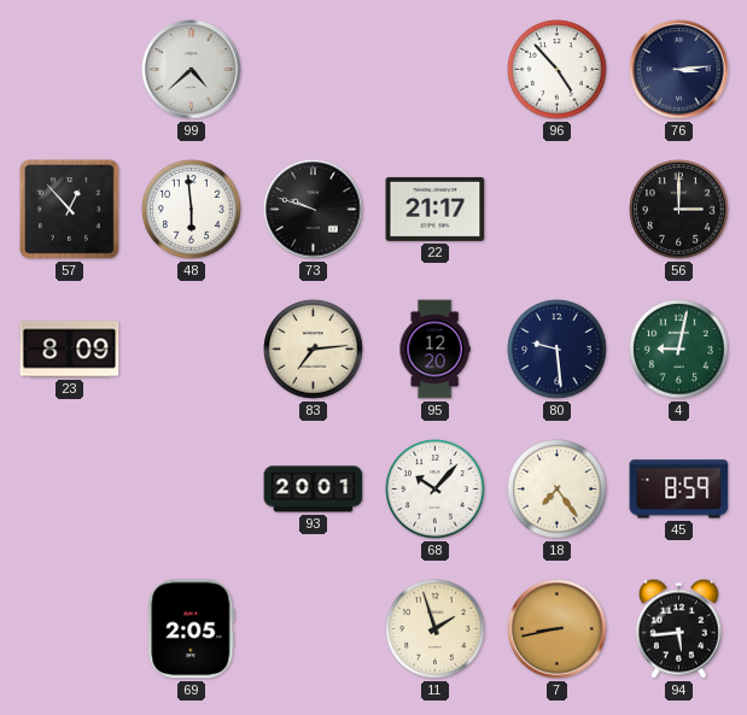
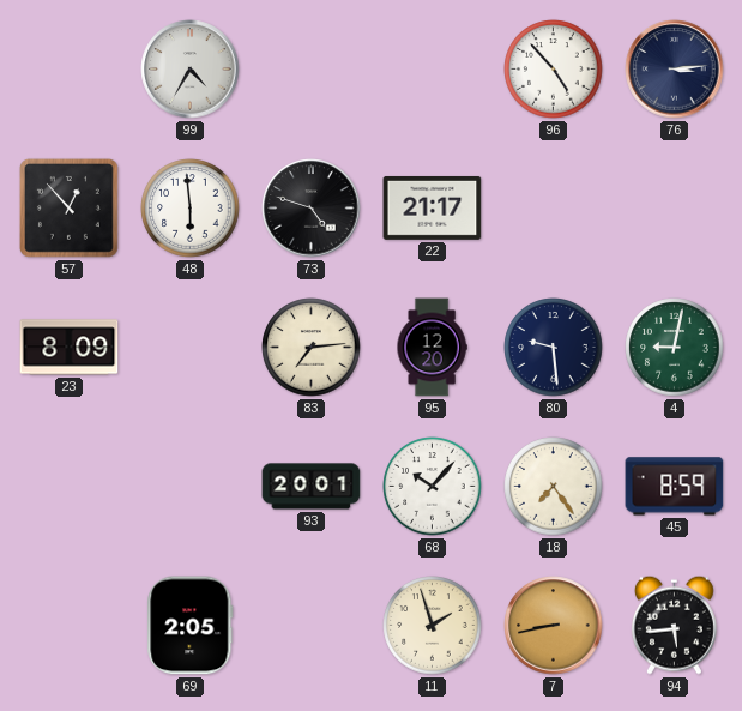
99: 4:38 -> 4:35 (191, 70)
73: 9:48 -> 4:48 (312, 209)
56: 3:00 -> none (679, 210)
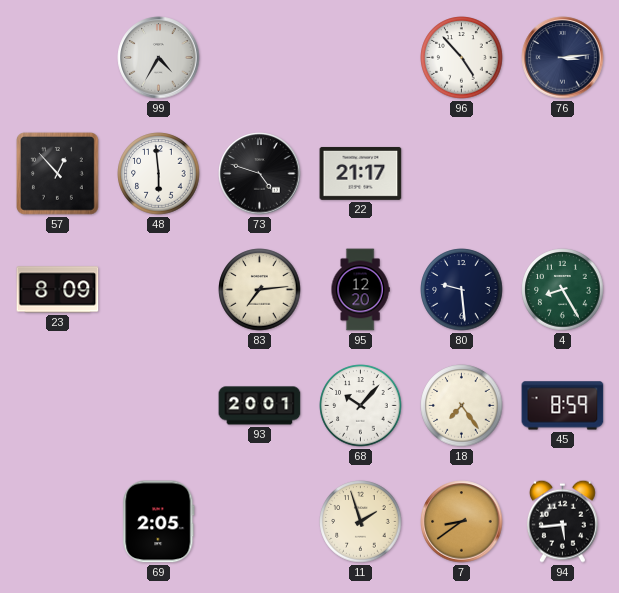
4: 9:02 -> 8:25 (563, 290)
7: 8:43 -> 8:39 (462, 522)
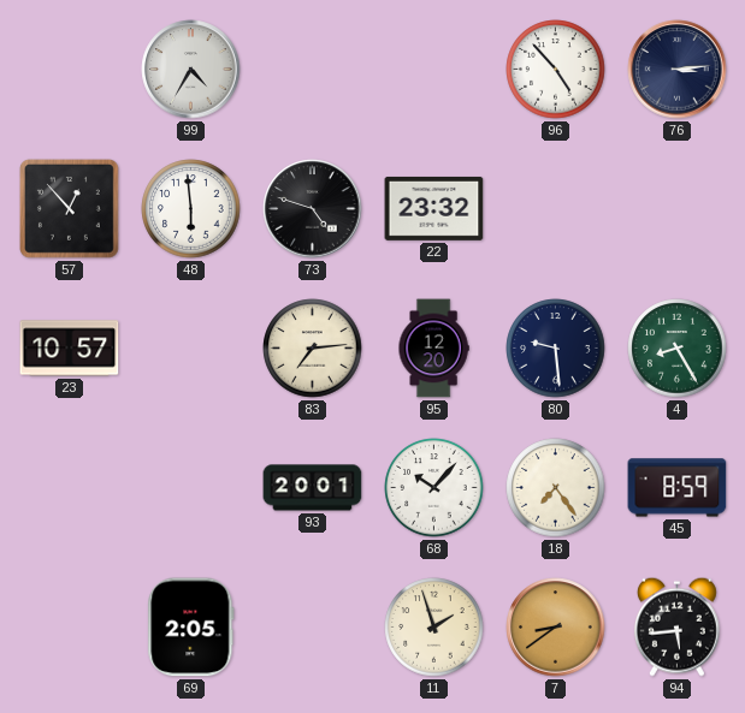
22: 21:17 -> 23:32 (434, 208)
23: 8:09 -> 10:57 (70, 349)
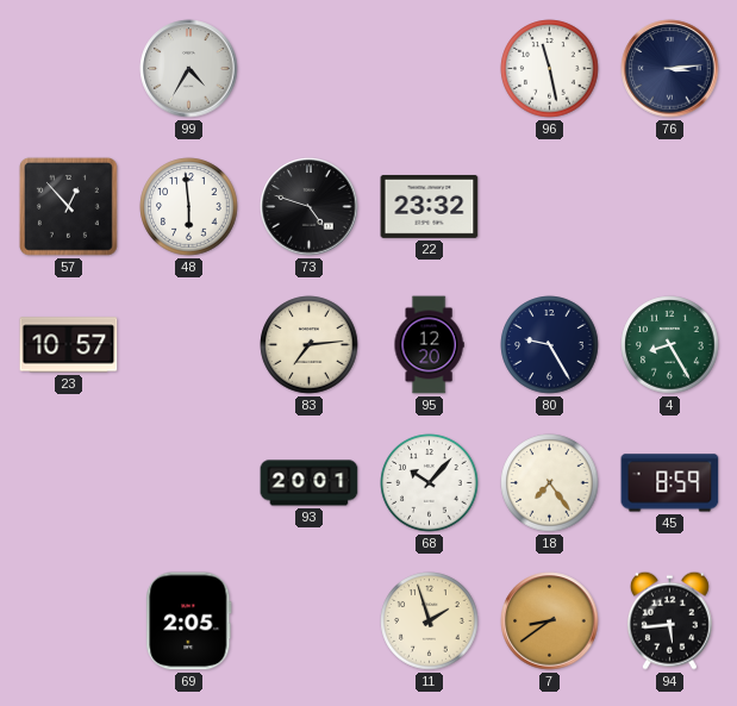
96: 4:53 -> 11:28 (550, 69)
80: 9:29 -> 9:25 (550, 345)
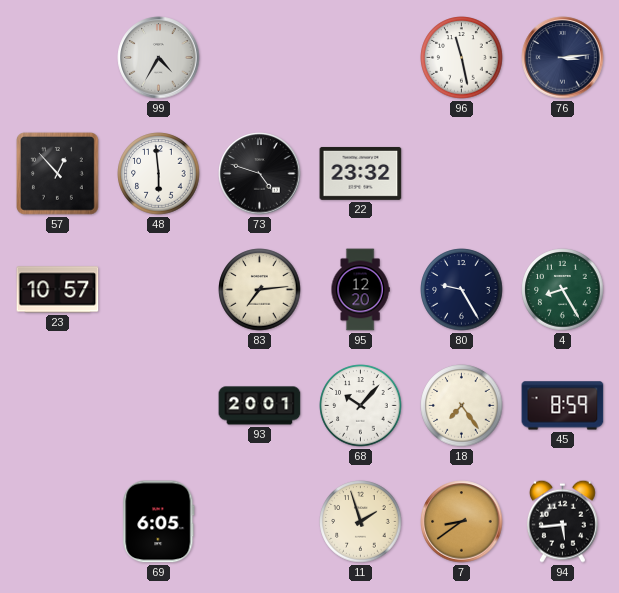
69: 2:05 -> 6:05 (159, 522)
